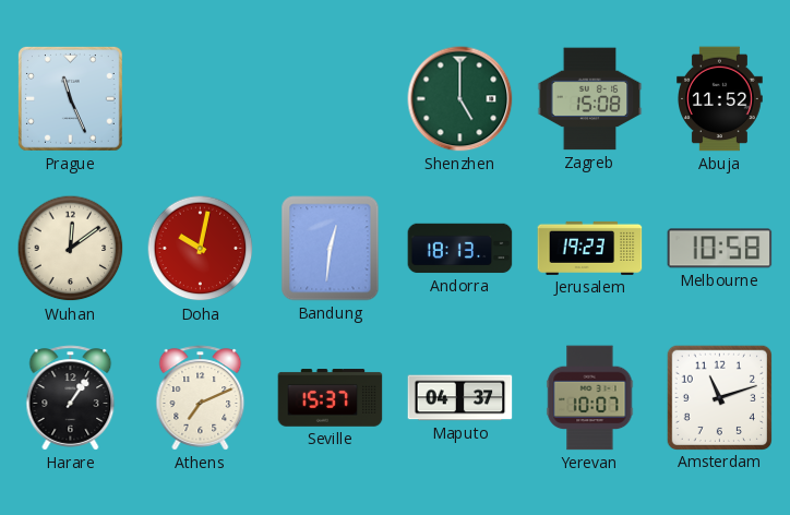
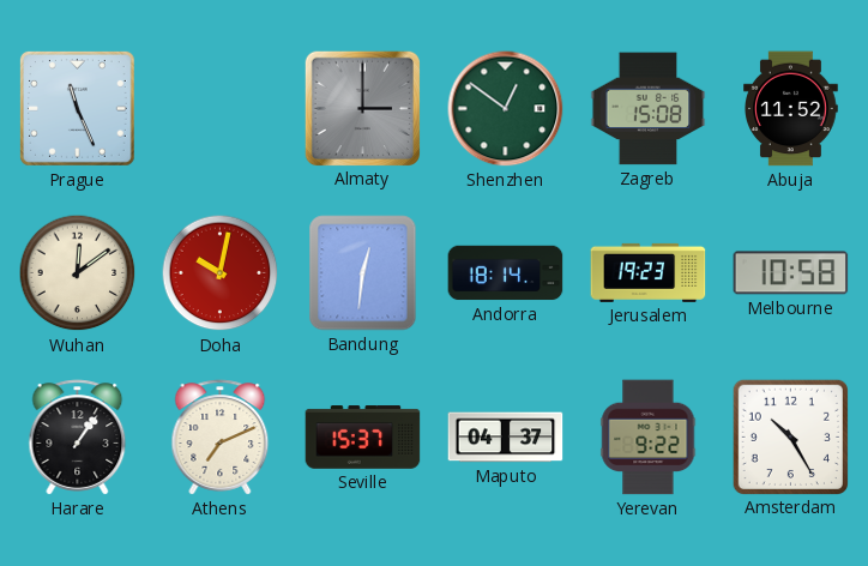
Almaty: none -> 3:00 (362, 108)
Shenzhen: 5:00 -> 12:51 (506, 109)
Andorra: 18:13 -> 18:14 (506, 273)
Yerevan: 10:07 -> 9:22 (649, 438)
Amsterdam: 11:12 -> 10:25 (790, 436)
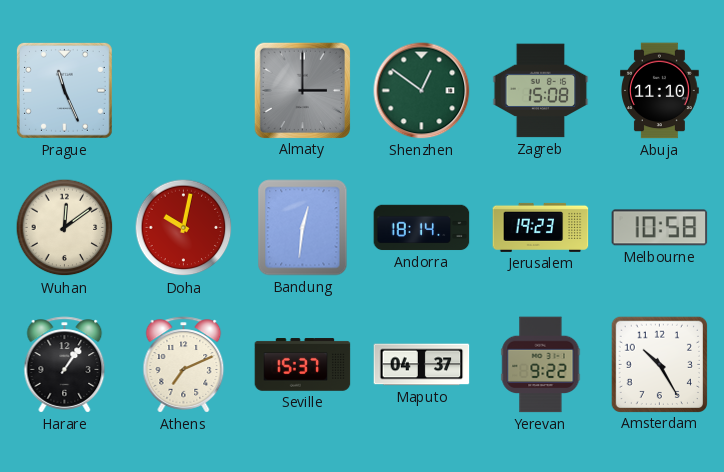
Abuja: 11:52 -> 11:10 (660, 91)
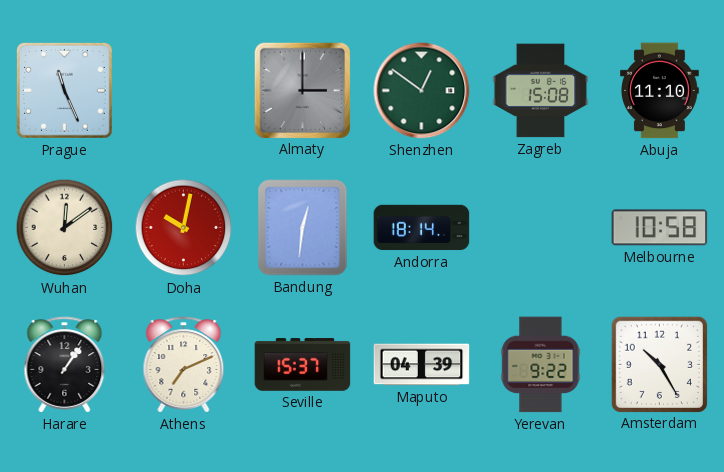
Jerusalem: 19:23 -> none (541, 227)
Maputo: 04:37 -> 04:39 (422, 365)
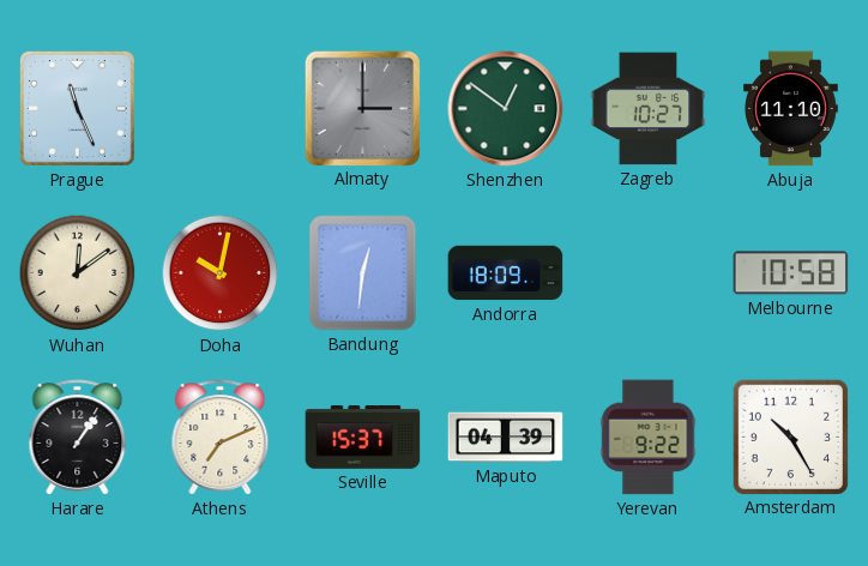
Zagreb: 15:08 -> 10:27 (649, 109)
Andorra: 18:14 -> 18:09 (506, 273)
